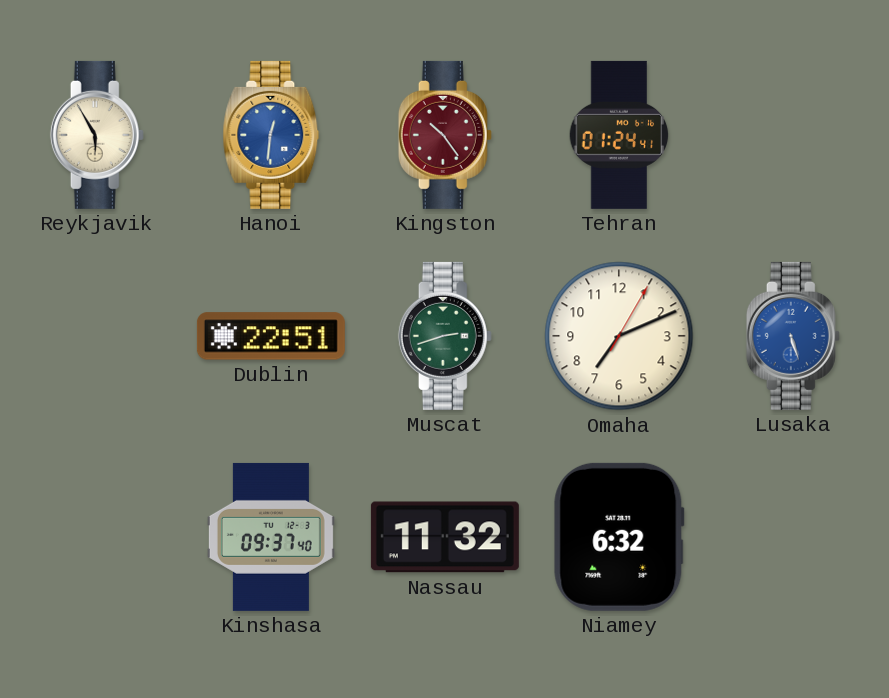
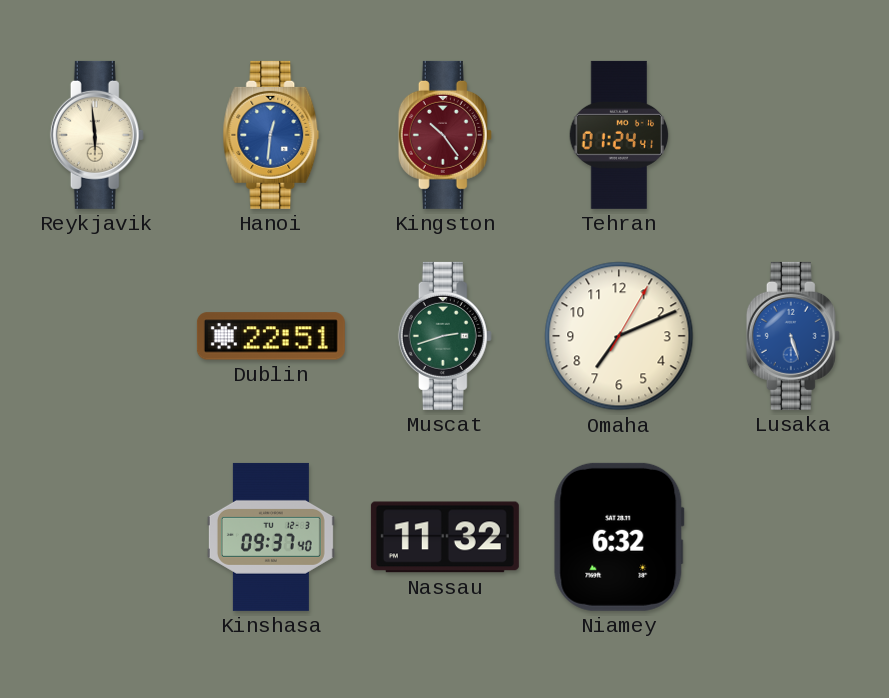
Reykjavik: 5:55 -> 5:59 (97, 135)
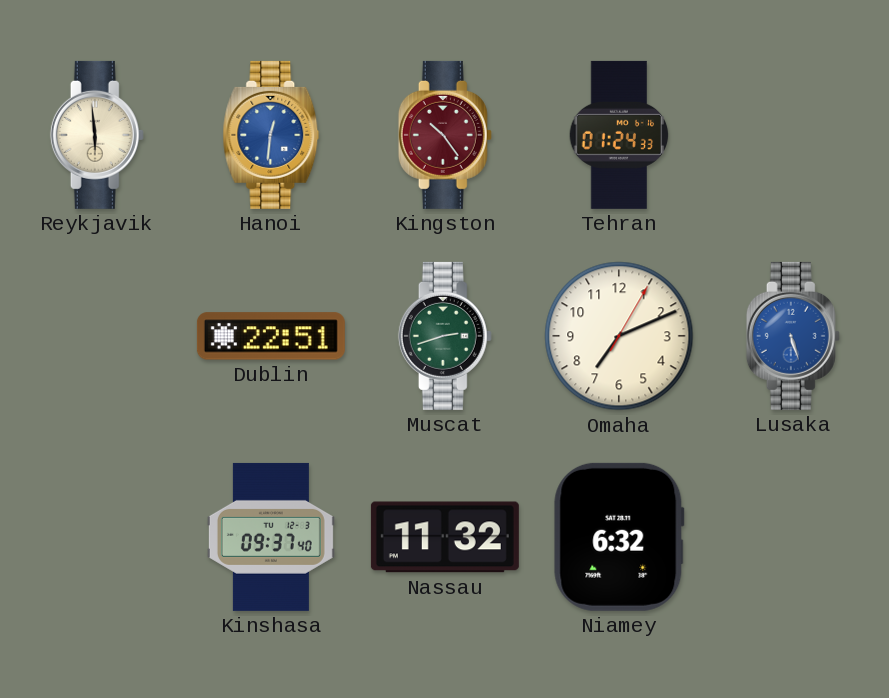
Tehran: 01:24:41 -> 01:24:33 (619, 135)
